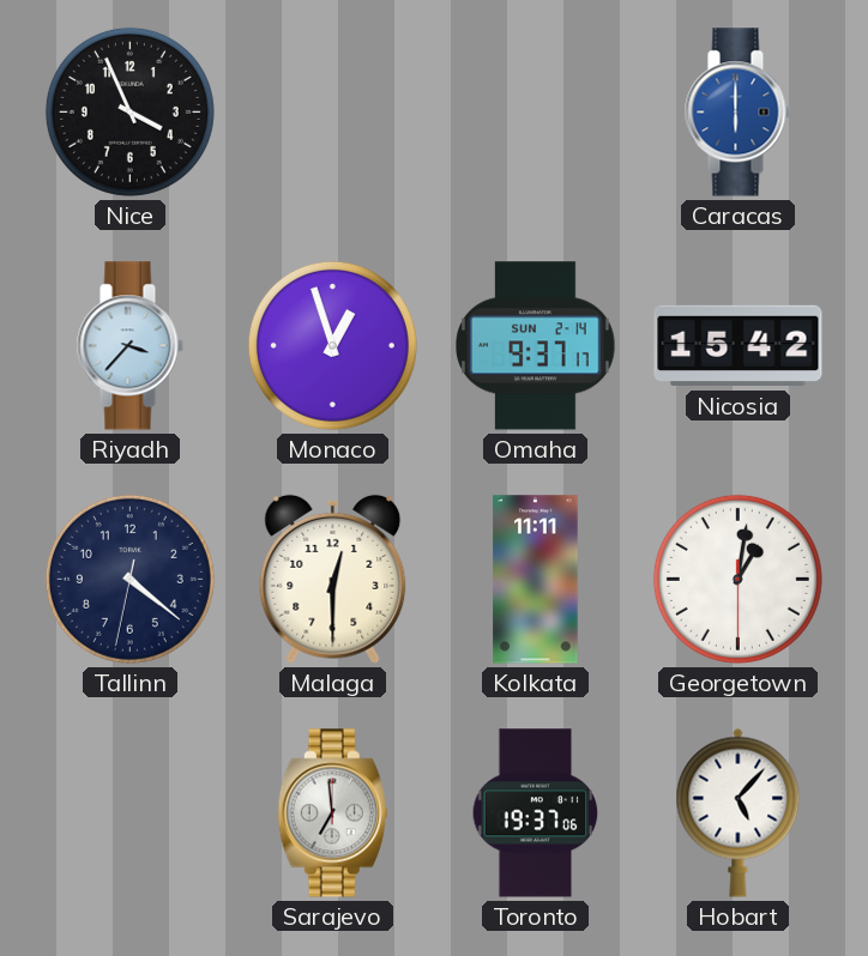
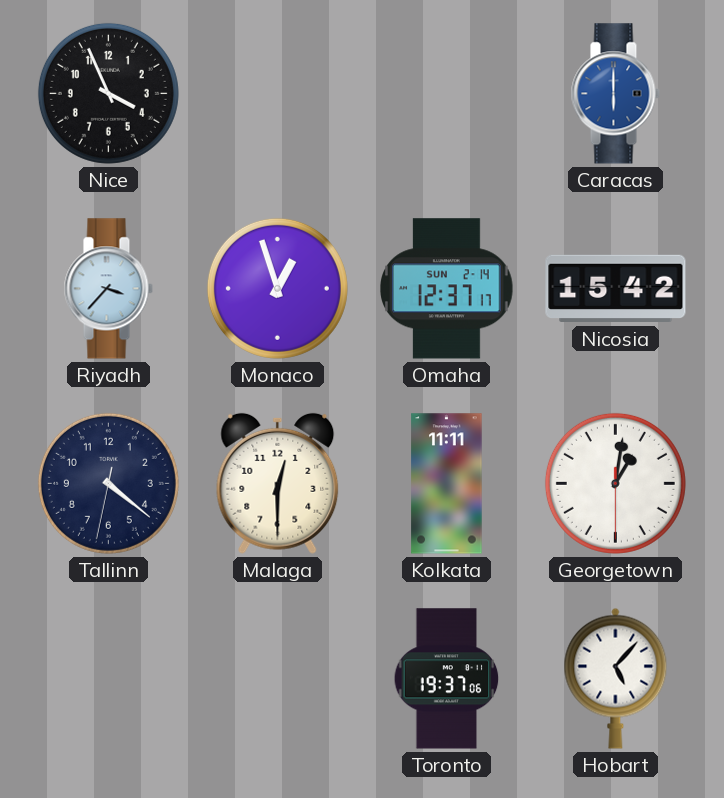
Omaha: 9:37 -> 12:37 (447, 289)
Sarajevo: 6:59 -> none (332, 813)
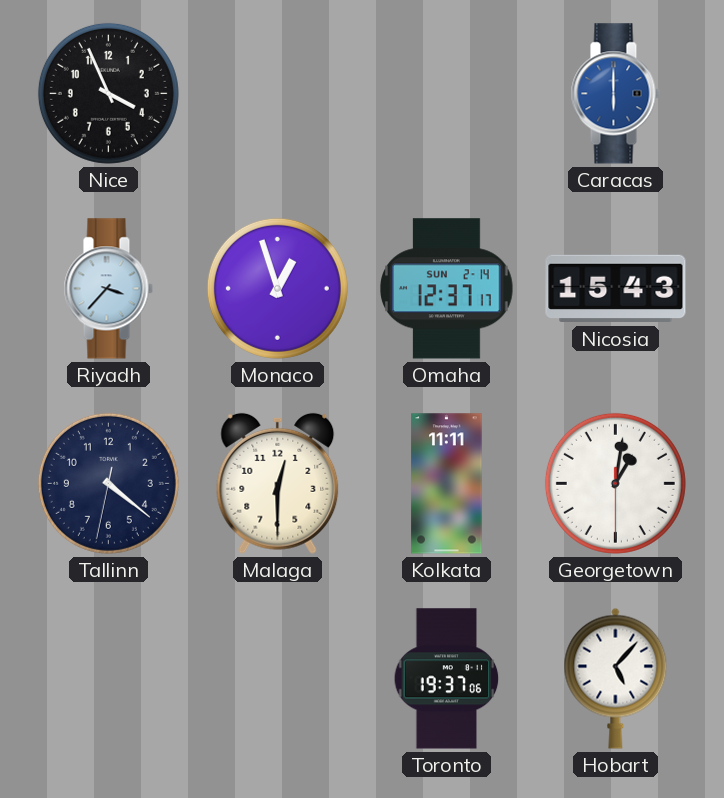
Nicosia: 15:42 -> 15:43 (616, 289)
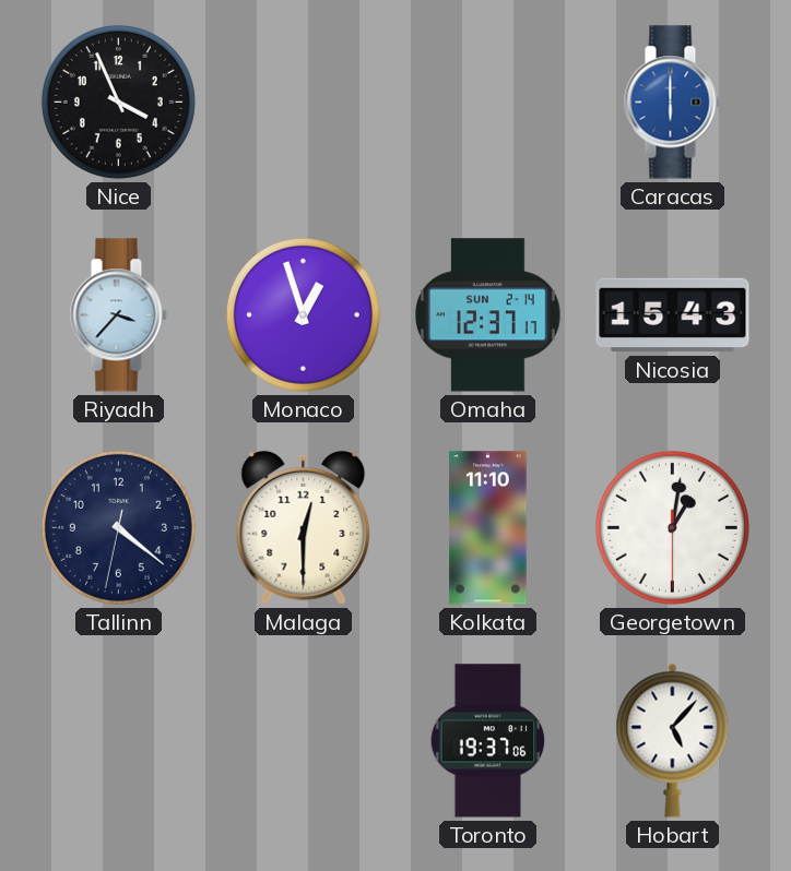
Kolkata: 11:11 -> 11:10 (488, 528)
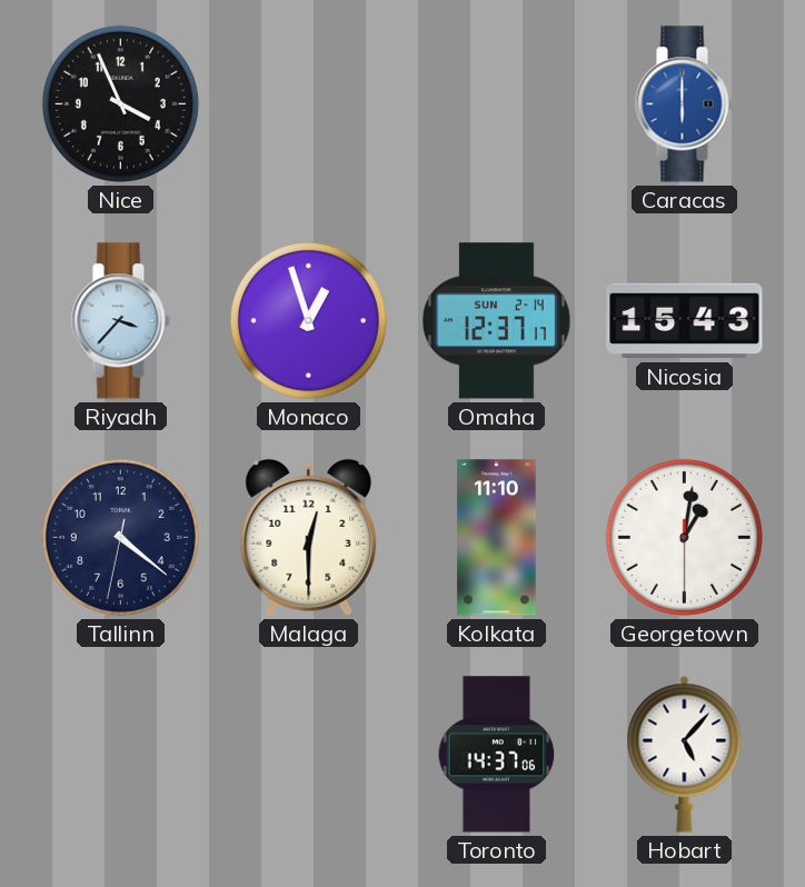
Toronto: 19:37 -> 14:37 (497, 755)
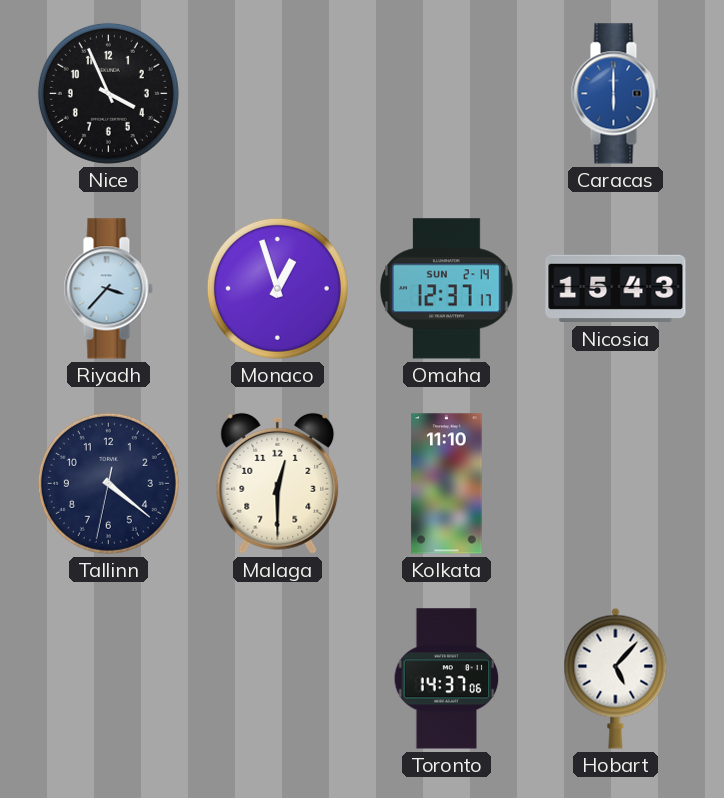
Georgetown: 1:01 -> none (684, 537)
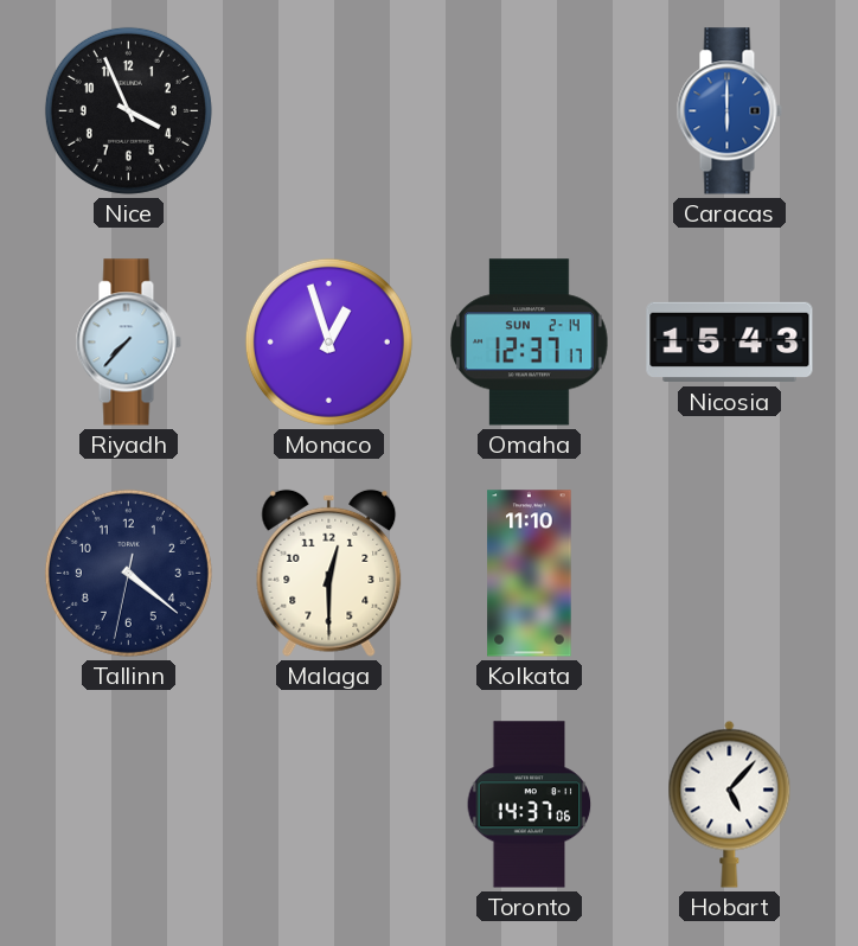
Riyadh: 3:37 -> 7:37 (128, 343)
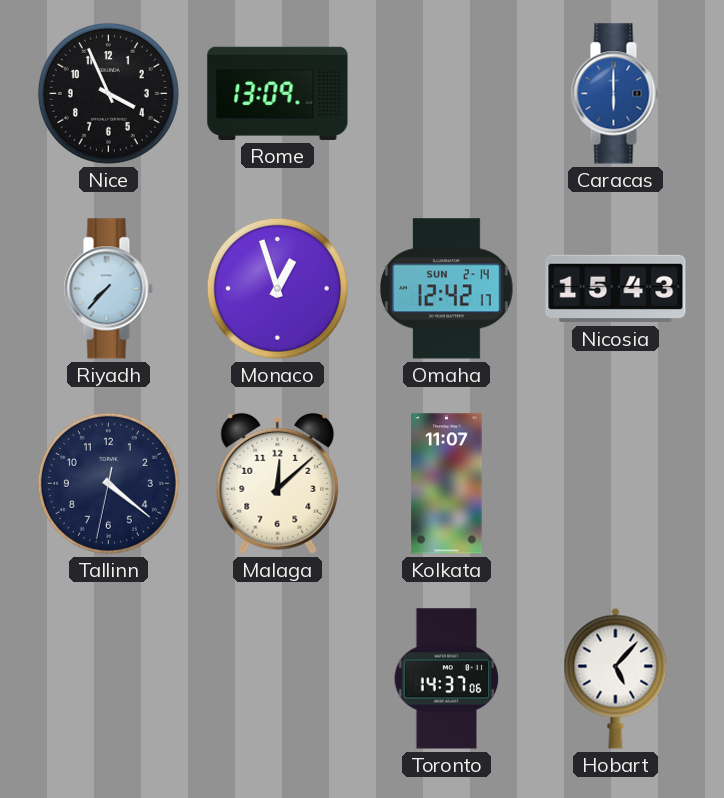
Rome: none -> 13:09 (278, 93)
Omaha: 12:37 -> 12:42 (447, 289)
Malaga: 12:30 -> 12:08 (278, 483)
Kolkata: 11:10 -> 11:07 (447, 484)
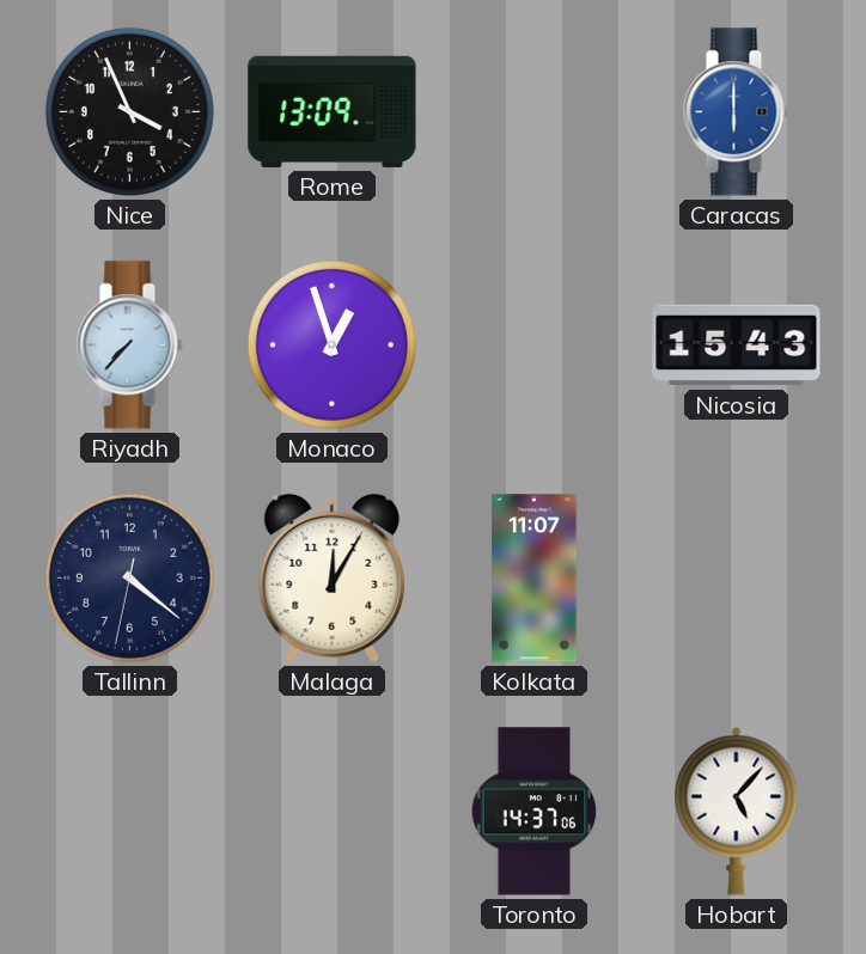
Omaha: 12:42 -> none (447, 289)
Malaga: 12:08 -> 12:05 (333, 577)
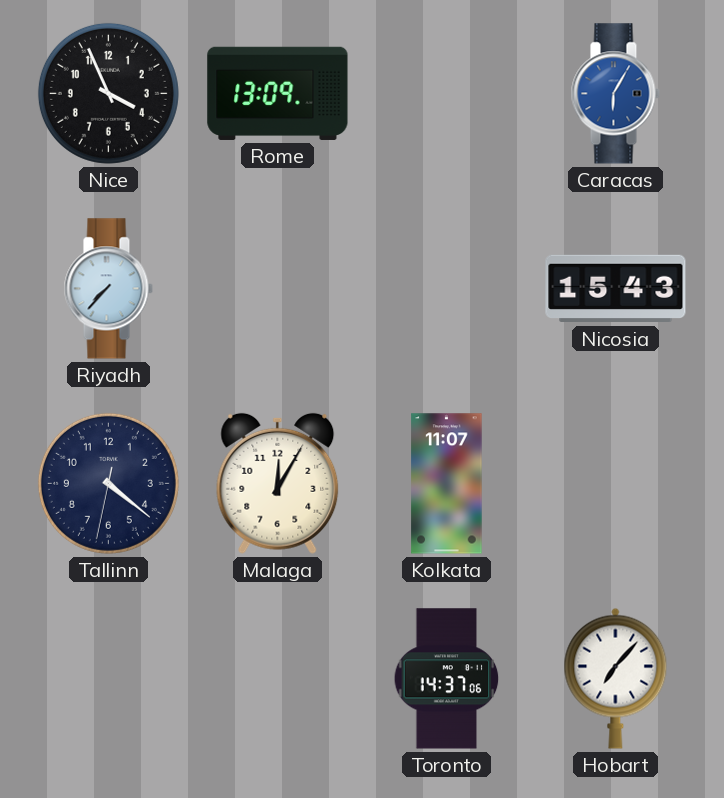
Caracas: 6:00 -> 6:05 (615, 94)
Monaco: 12:57 -> none (331, 344)
Hobart: 5:07 -> 7:07 (616, 678)
